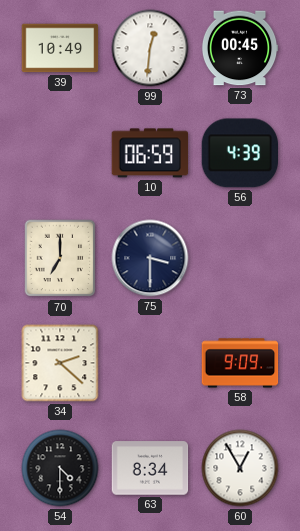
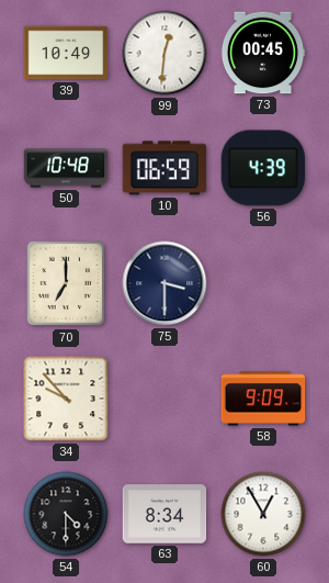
50: none -> 10:48 (66, 168)
34: 2:22 -> 9:53 (66, 399)
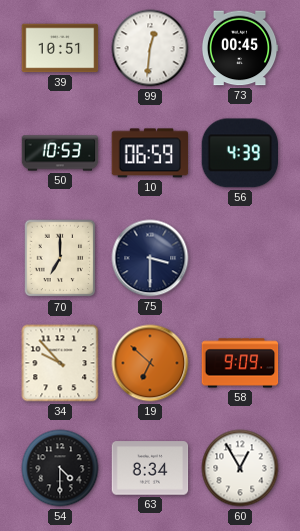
39: 10:49 -> 10:51 (60, 48)
50: 10:48 -> 10:53 (60, 153)
19: none -> 6:52 (150, 363)
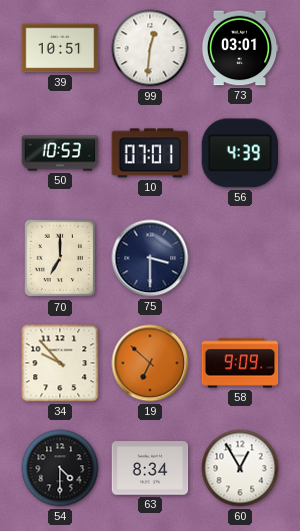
73: 00:45 -> 03:01 (240, 48)
10: 06:59 -> 07:01 (150, 153)
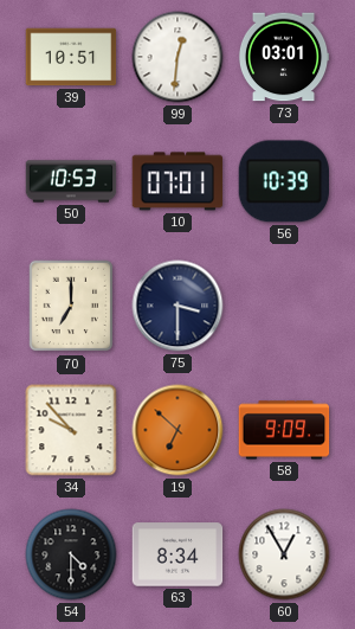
56: 4:39 -> 10:39 (284, 181)
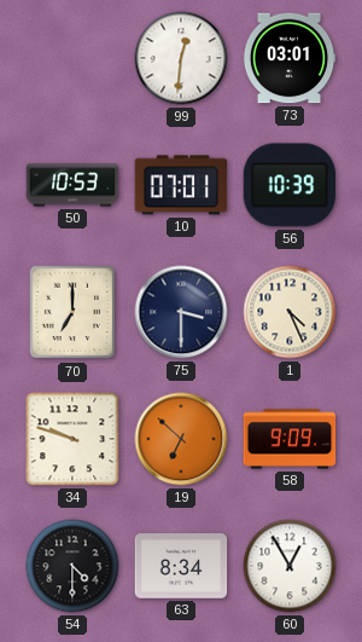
39: 10:51 -> none (71, 57)
1: none -> 4:26 (290, 312)
34: 9:53 -> 9:48 (72, 439)
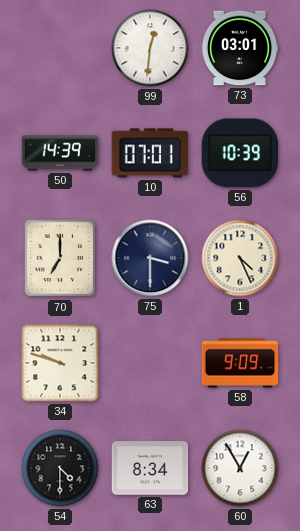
50: 10:53 -> 14:39 (60, 153)
19: 6:52 -> none (181, 439)
